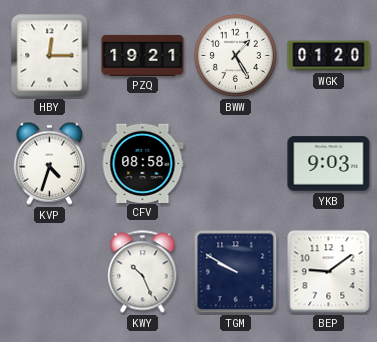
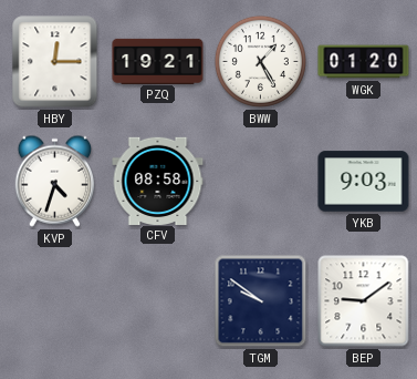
KWY: 10:26 -> none (143, 272)
TGM: 9:50 -> 9:51 (261, 301)
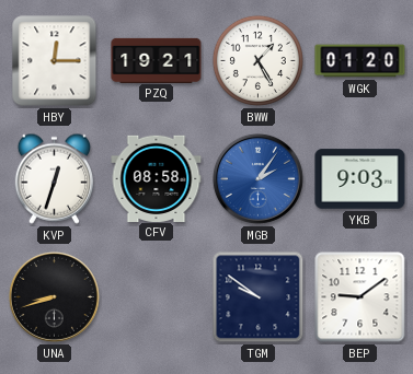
KVP: 4:33 -> 12:33 (54, 178)
MGB: none -> 2:06 (257, 178)
UNA: none -> 8:42 (54, 296)
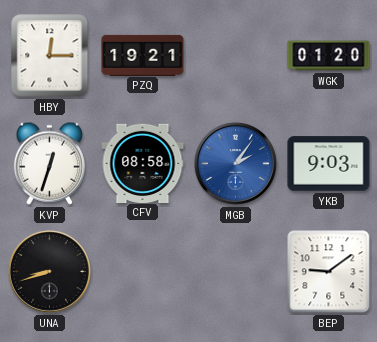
BWW: 1:25 -> none (257, 60)
TGM: 9:51 -> none (259, 297)
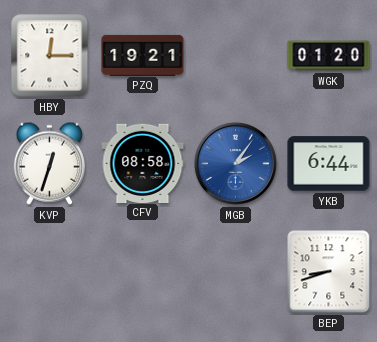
YKB: 9:03 -> 6:44 (329, 164)
UNA: 8:42 -> none (49, 271)
BEP: 9:09 -> 8:42 (329, 272)
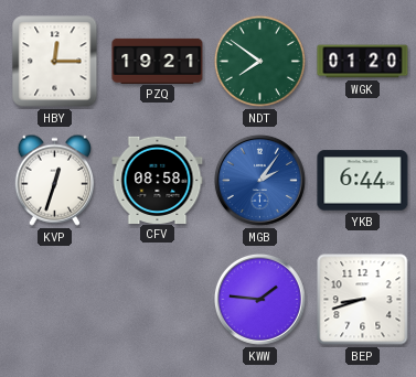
NDT: none -> 7:51 (259, 61)
KWW: none -> 1:46 (259, 299)
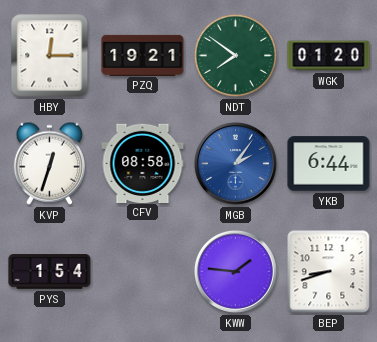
PYS: none -> 1:54 (50, 272)
